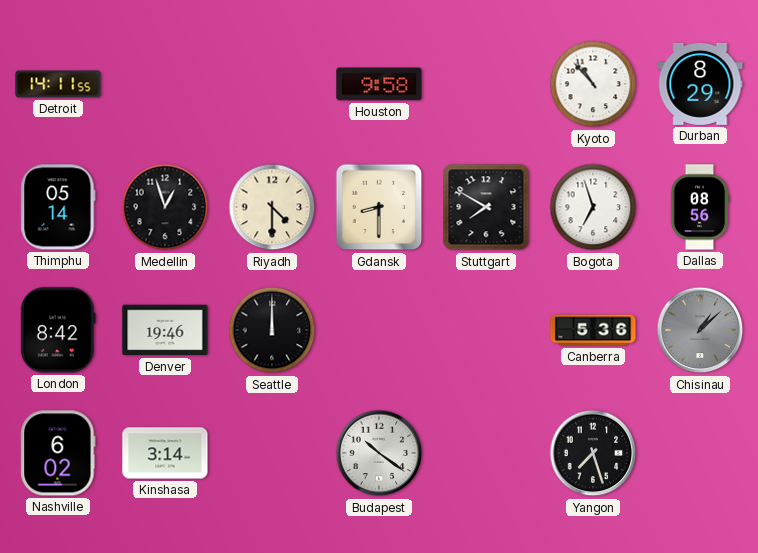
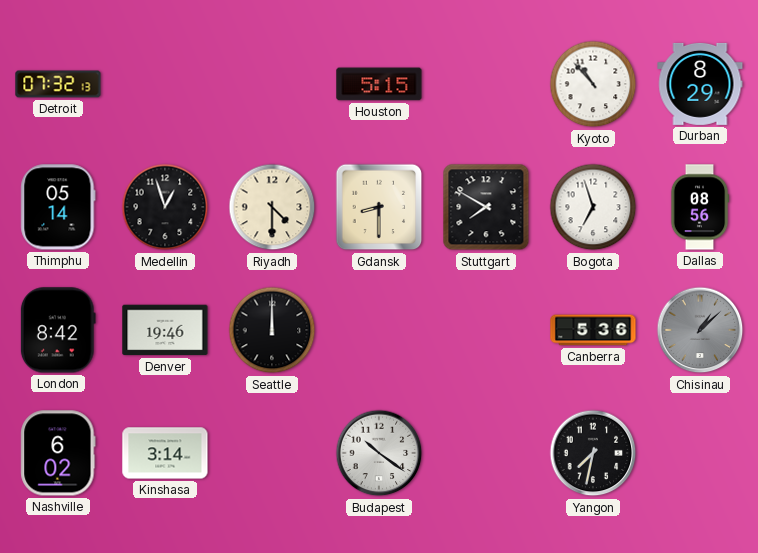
Detroit: 14:11 -> 07:32 (58, 84)
Houston: 9:58 -> 5:15 (379, 84)
Yangon: 7:27 -> 7:32 (593, 453)
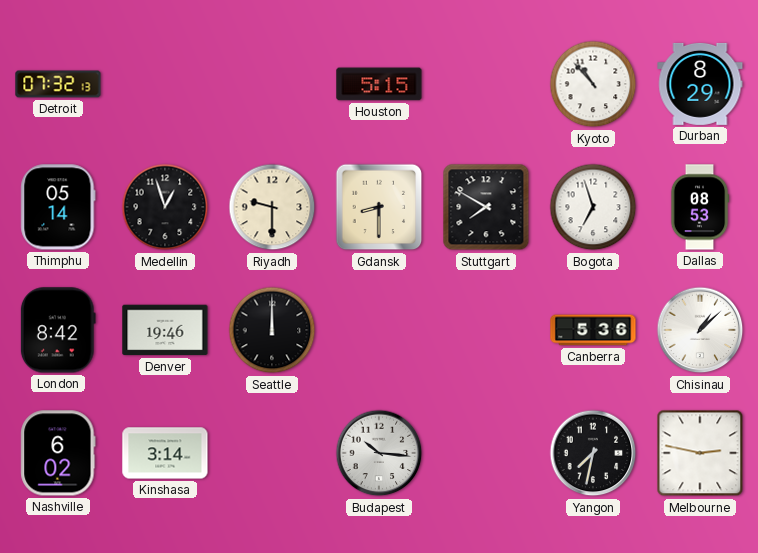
Riyadh: 4:30 -> 9:30 (272, 207)
Dallas: 08:56 -> 08:53 (700, 207)
Chisinau dial: grey -> white (700, 330)
Budapest: 10:21 -> 10:16 (379, 453)
Melbourne: none -> 2:47 (700, 453)
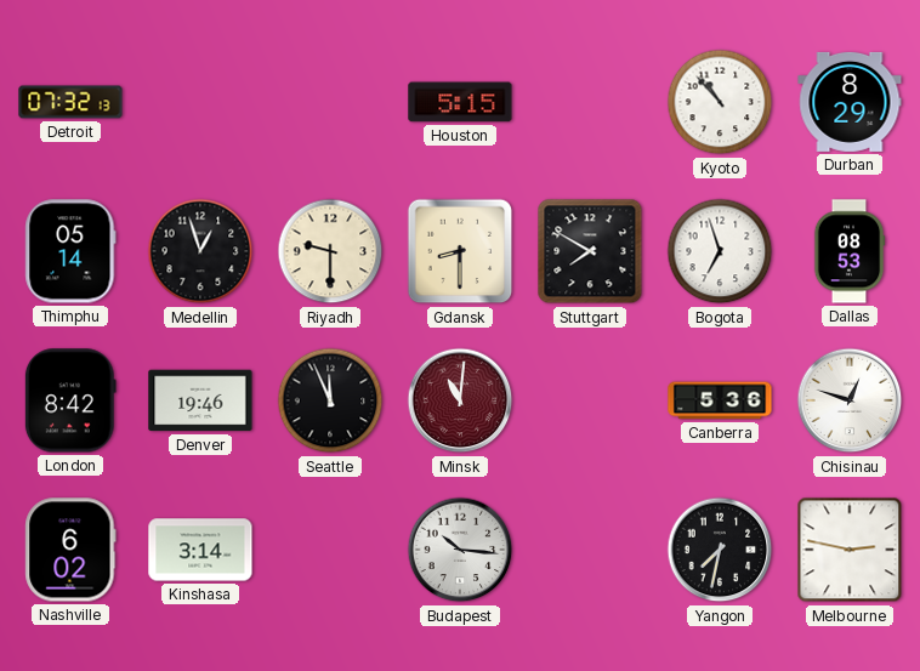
Seattle: 12:00 -> 11:56 (330, 400)
Minsk: none -> 11:01 (460, 400)
Chisinau: 1:08 -> 12:48 (850, 400)
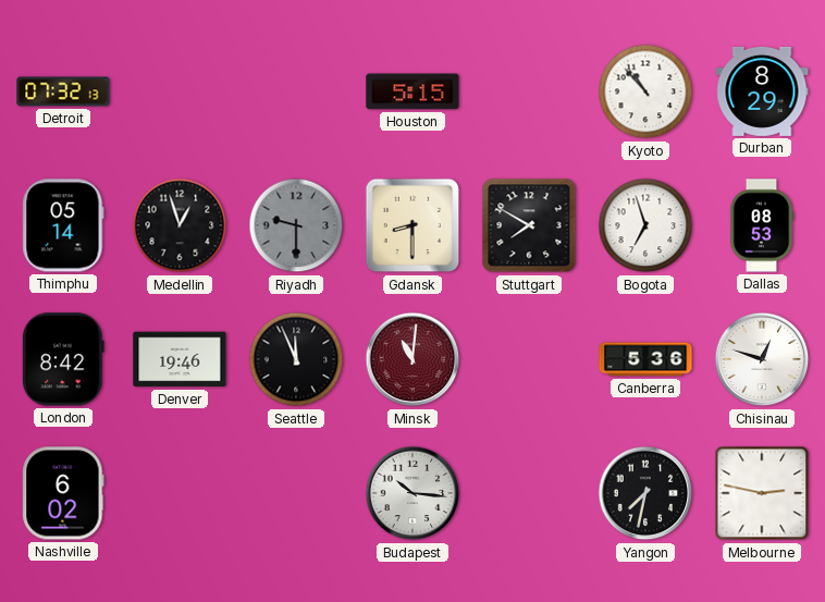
Riyadh dial: cream -> grey (296, 225)
Kinshasa: 3:14 -> none (200, 550)
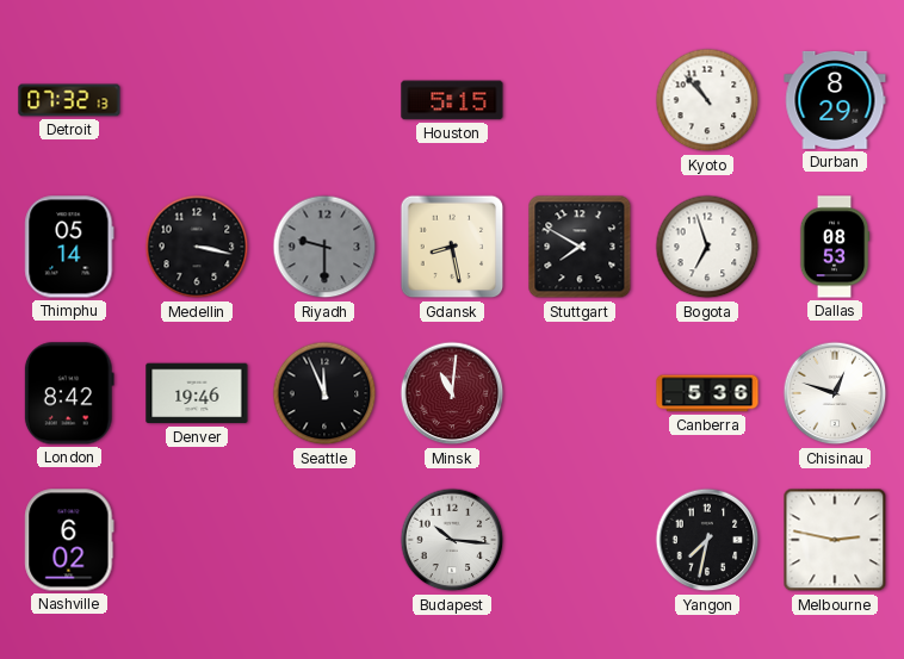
Medellin: 12:57 -> 3:17 (197, 247)
Gdansk: 8:30 -> 8:28 (452, 247)
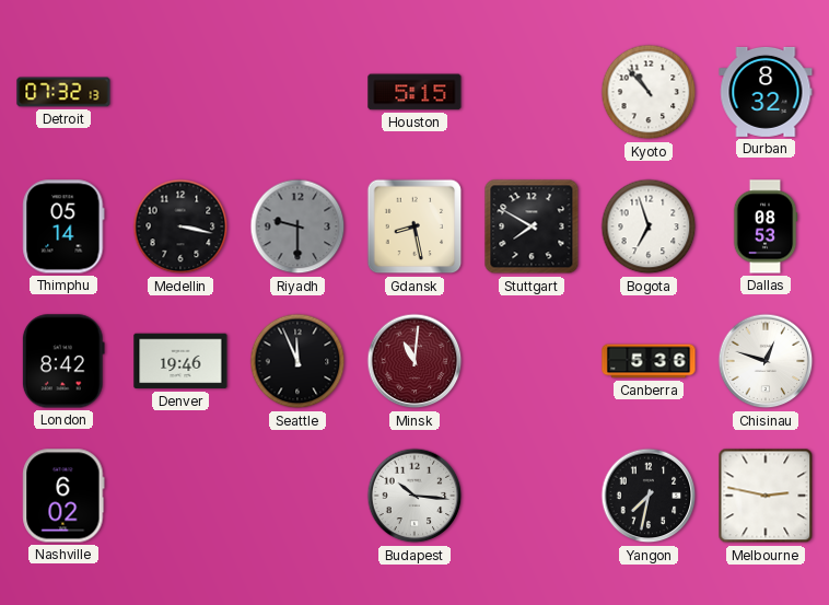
Durban: 8:29 -> 8:32 (766, 92)
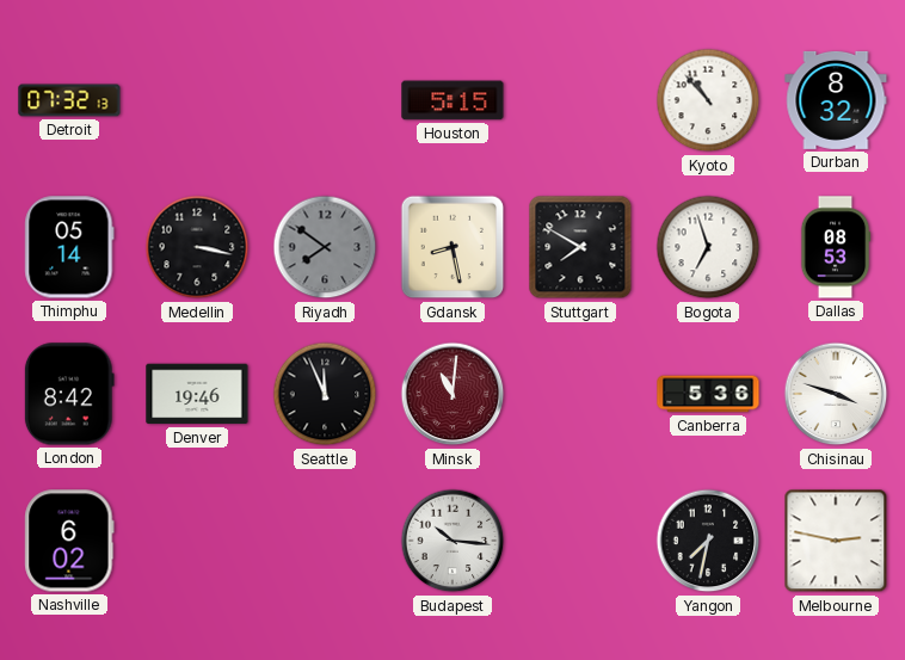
Riyadh: 9:30 -> 7:51 (325, 247)
Chisinau: 12:48 -> 3:48 (836, 394)
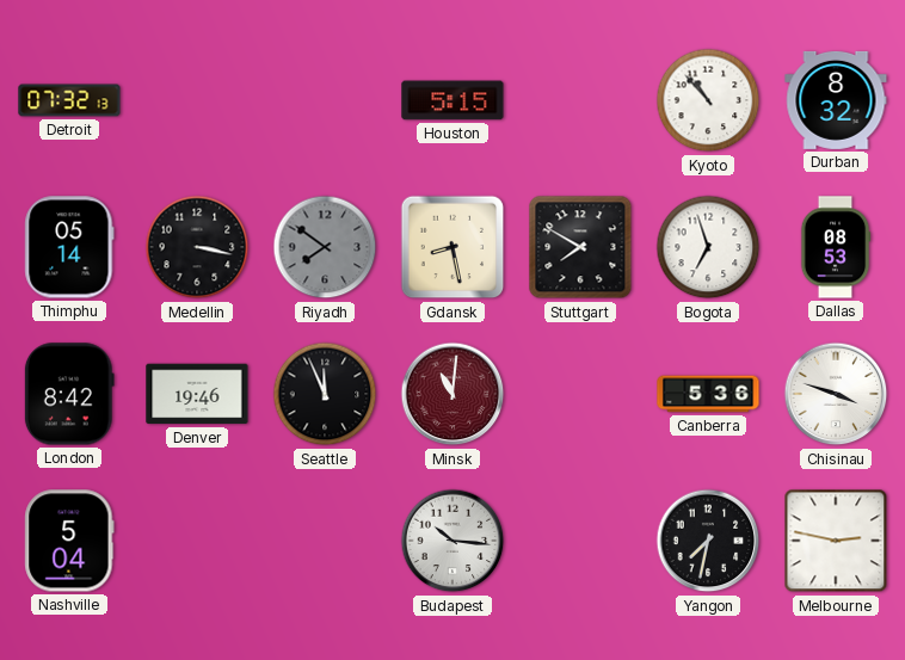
Nashville: 6:02 -> 5:04 (69, 541)
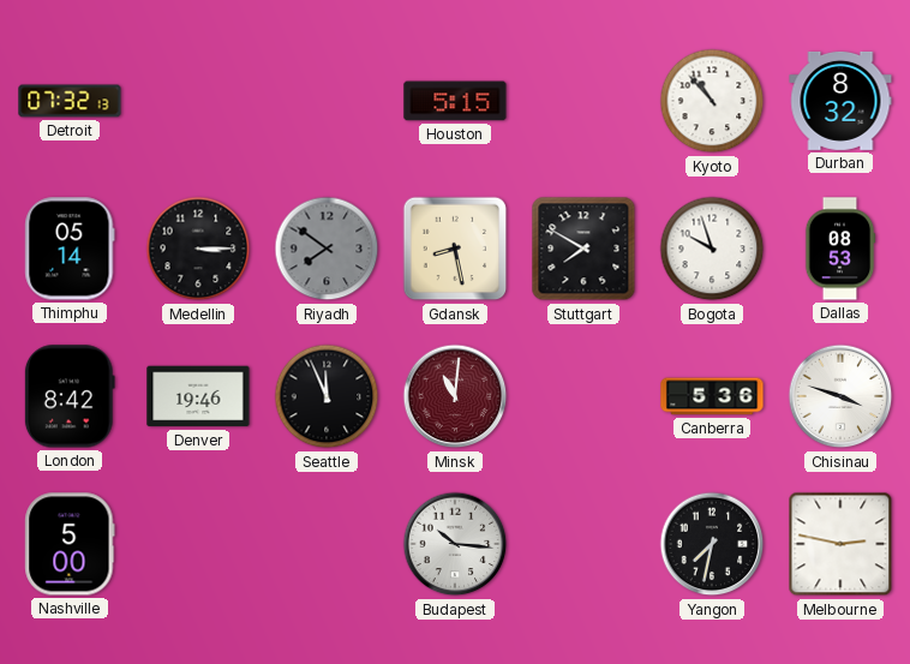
Medellin: 3:17 -> 3:15 (198, 249)
Bogota: 6:57 -> 9:57 (712, 249)
Nashville: 5:04 -> 5:00 (70, 544)
